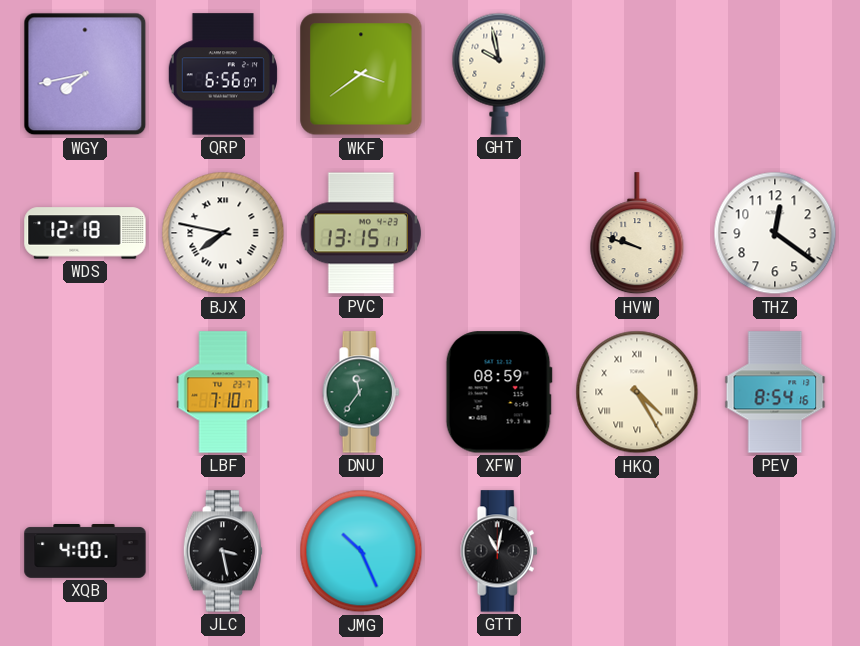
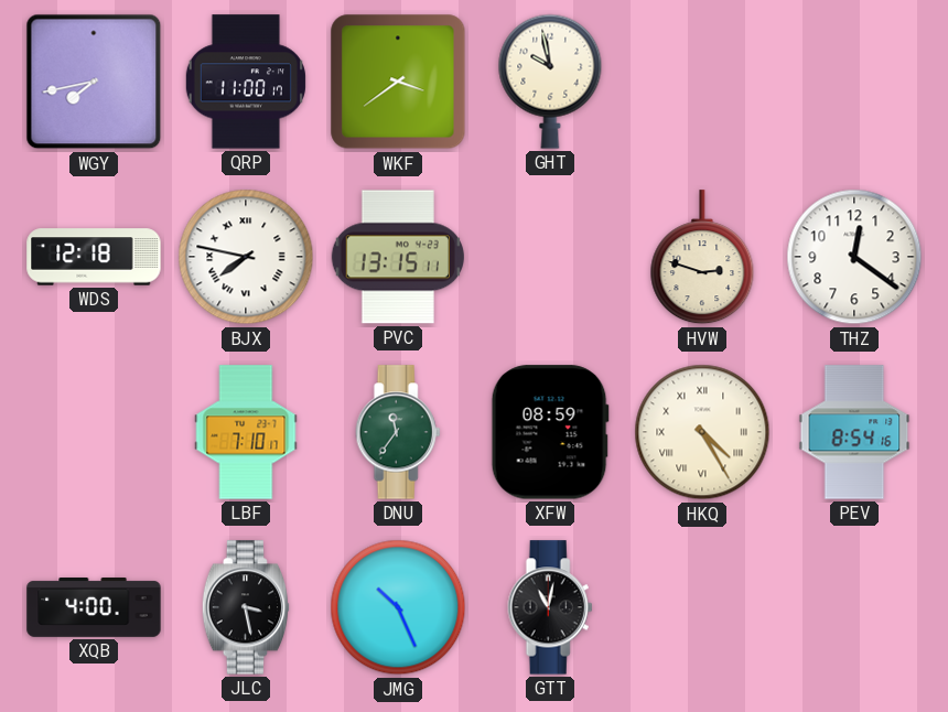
QRP: 6:56 -> 11:00 (246, 82)
HVW: 9:48 -> 2:48 (702, 258)
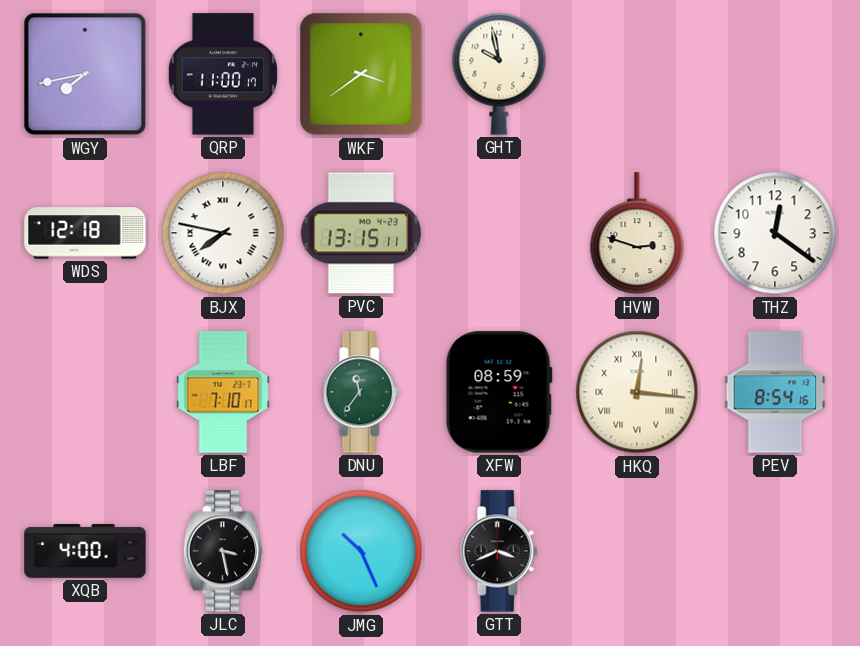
HKQ: 4:25 -> 12:16 (637, 392)
GTT: 11:02 -> 3:41 (499, 551)
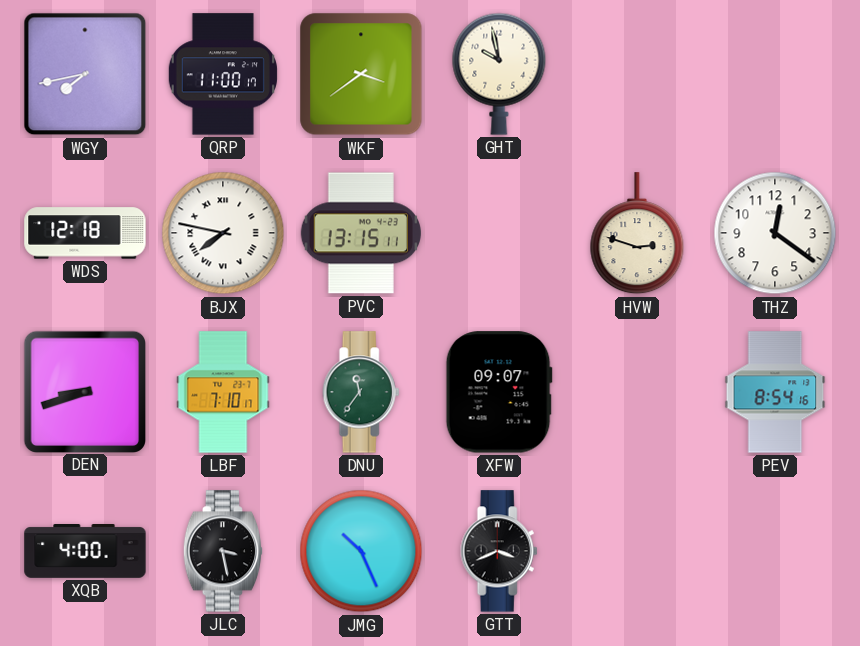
DEN: none -> 8:42 (85, 391)
XFW: 08:59 -> 09:07 (499, 392)
HKQ: 12:16 -> none (637, 392)
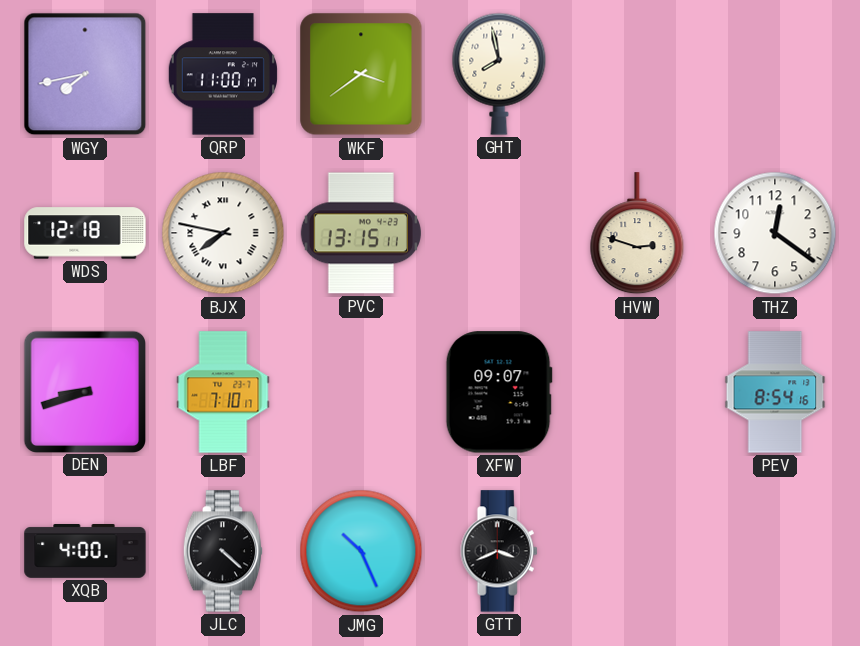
GHT: 9:58 -> 7:58 (499, 74)
DNU: 11:36 -> none (361, 392)
JLC: 3:28 -> 4:22 (223, 551)
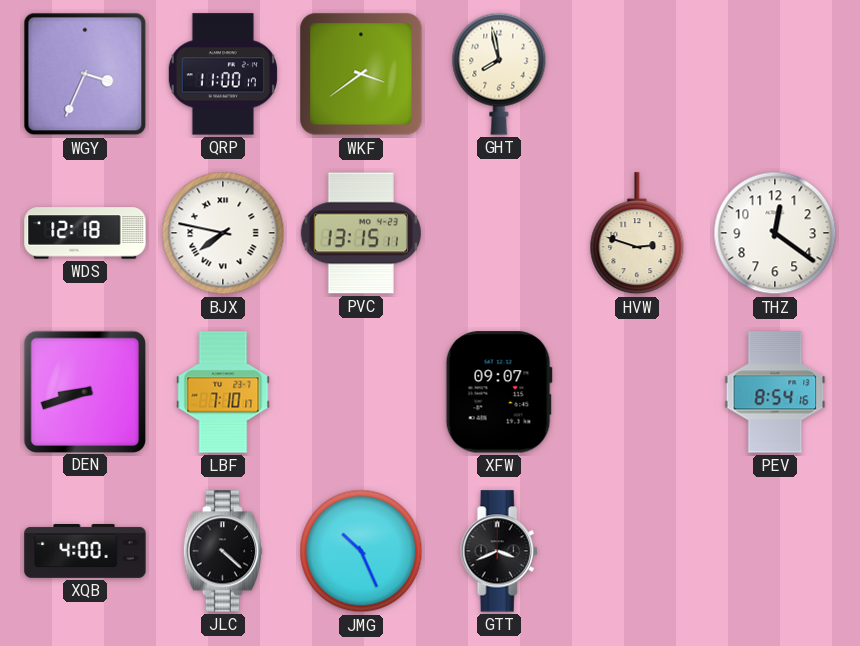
WGY: 7:43 -> 3:34 (85, 74)
